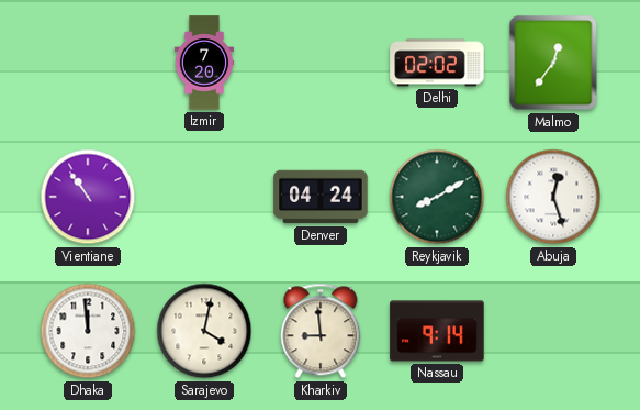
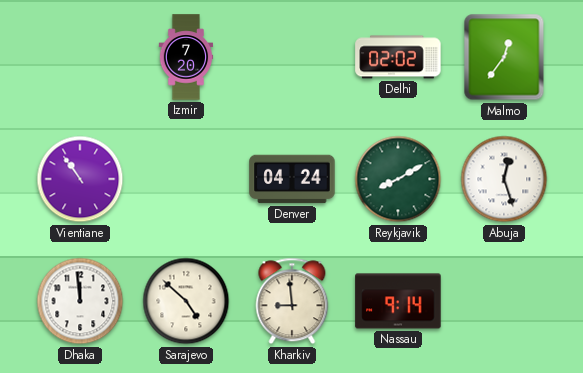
Sarajevo: 4:02 -> 4:52 (186, 301)
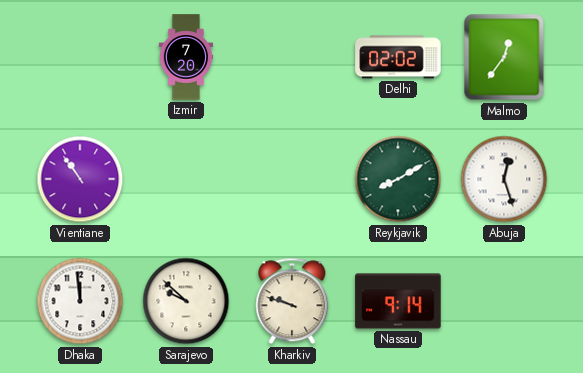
Denver: 04:24 -> none (292, 179)
Sarajevo: 4:52 -> 9:52 (186, 301)
Kharkiv: 8:59 -> 9:48 (292, 301)
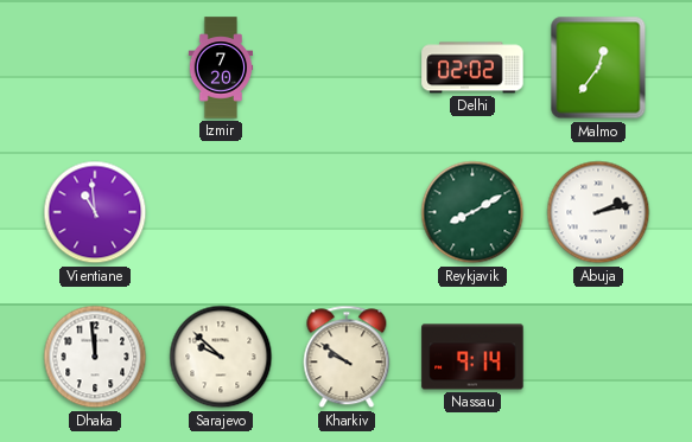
Vientiane: 10:54 -> 10:59 (95, 212)
Abuja: 12:27 -> 2:13 (598, 212)
Kharkiv: 9:48 -> 9:51 (347, 357)
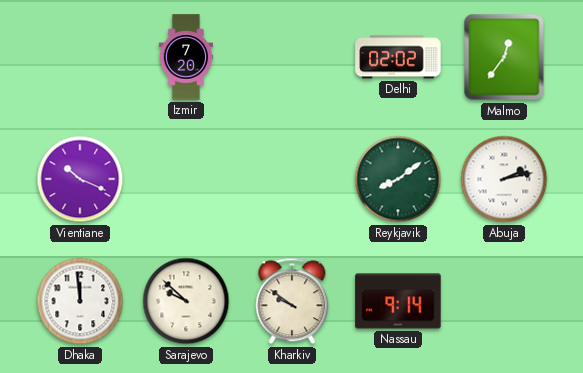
Vientiane: 10:59 -> 10:19 (80, 179)
Reykjavik: 8:10 -> 8:09 (398, 179)
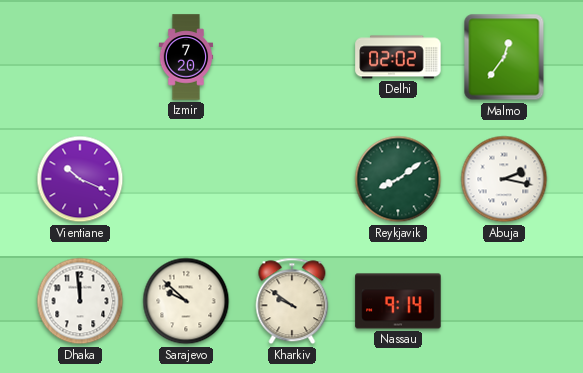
Abuja: 2:13 -> 2:17 (504, 179)
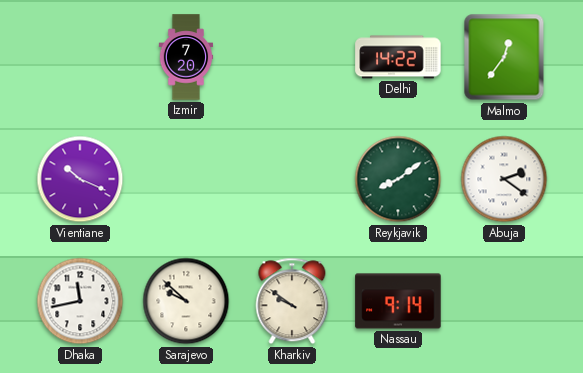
Delhi: 02:02 -> 14:22 (398, 57)
Abuja: 2:17 -> 2:21 (504, 179)
Dhaka: 11:59 -> 11:43 (80, 301)
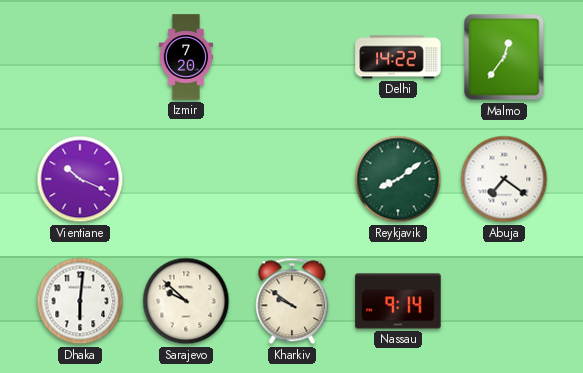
Abuja: 2:21 -> 7:21 (504, 179)
Dhaka: 11:43 -> 6:01 (80, 301)
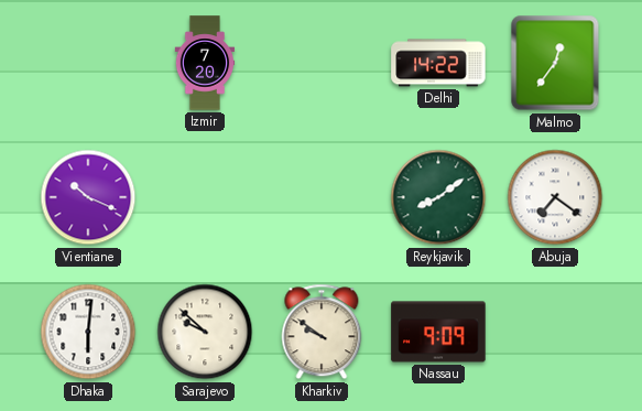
Nassau: 9:14 -> 9:09 (438, 332)
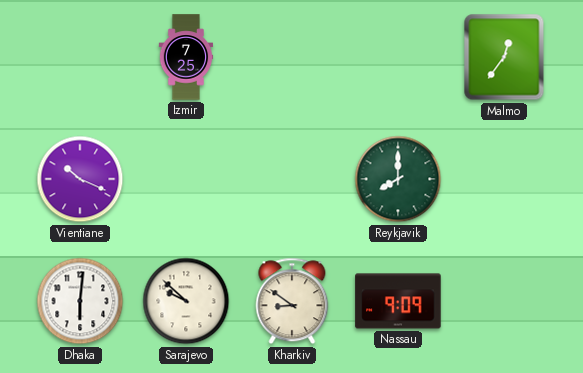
Izmir: 7:20 -> 7:25 (186, 57)
Delhi: 14:22 -> none (438, 63)
Reykjavik: 8:09 -> 8:00 (398, 179)
Abuja: 7:21 -> none (555, 197)
Kharkiv: 9:51 -> 8:51 (292, 301)
